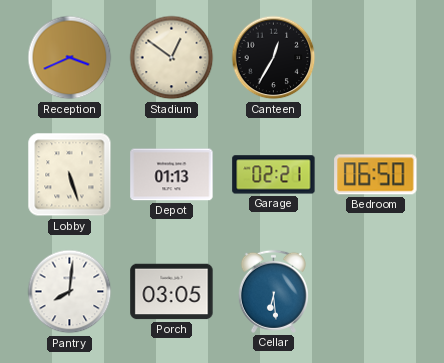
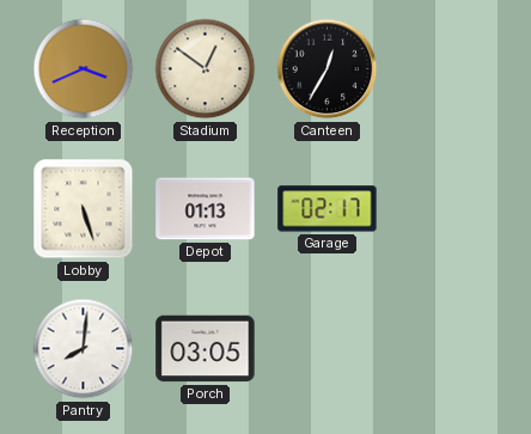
Garage: 02:21 -> 02:17 (328, 209)
Bedroom: 06:50 -> none (376, 175)
Cellar: 6:29 -> none (273, 291)
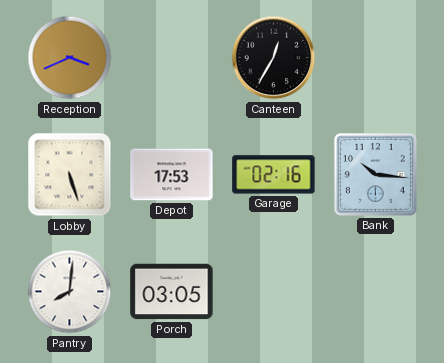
Stadium: 12:51 -> none (206, 69)
Depot: 01:13 -> 17:53 (172, 175)
Garage: 02:17 -> 02:16 (274, 175)
Bank: none -> 10:16 (375, 174)
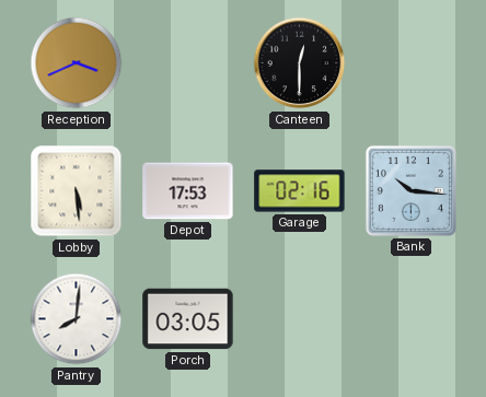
Canteen: 12:35 -> 12:30 (300, 63)
Lobby: 5:27 -> 5:29 (77, 191)
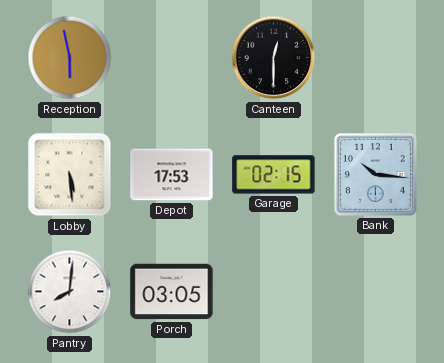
Reception: 3:41 -> 5:58 (70, 58)
Garage: 02:16 -> 02:15 (274, 175)
